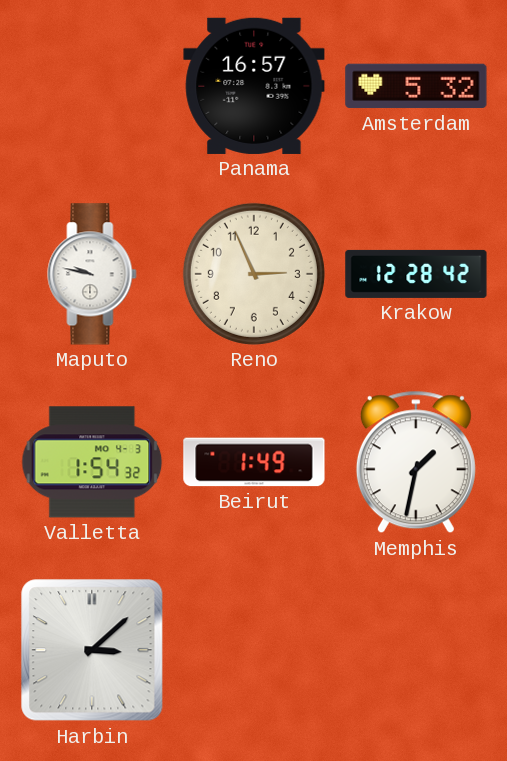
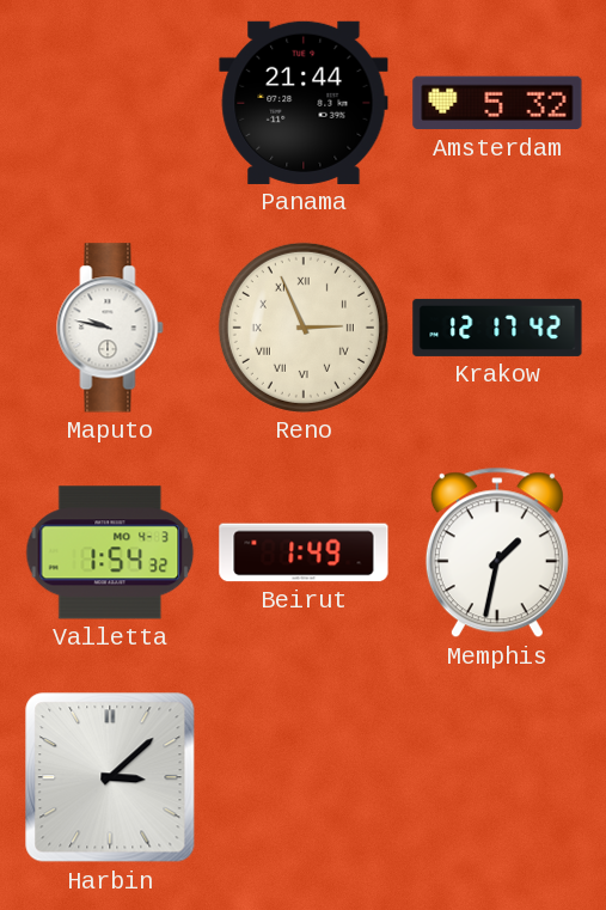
Panama: 16:57 -> 21:44 (304, 103)
Reno numerals: Arabic -> Roman (304, 328)
Krakow: 12:28 -> 12:17 (497, 328)
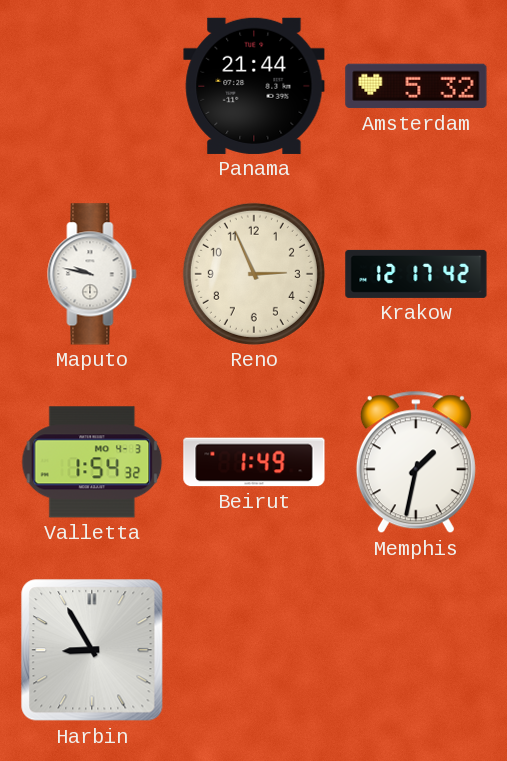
Reno numerals: Roman -> Arabic (254, 274)
Harbin: 3:08 -> 8:55 (92, 650)
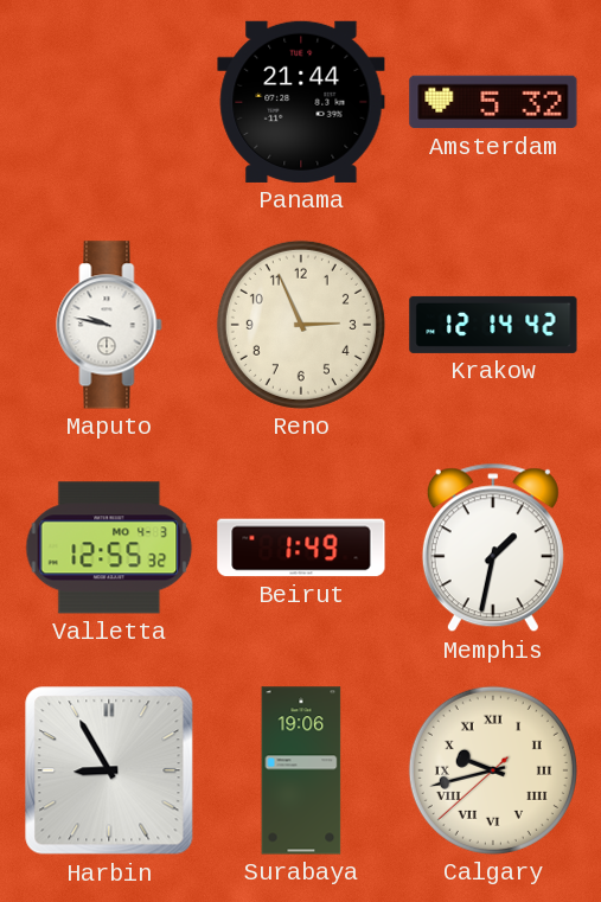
Krakow: 12:17 -> 12:14 (493, 325)
Valletta: 1:54 -> 12:55 (109, 548)
Surabaya: none -> 19:06 (301, 770)
Calgary: none -> 9:42 (493, 770)
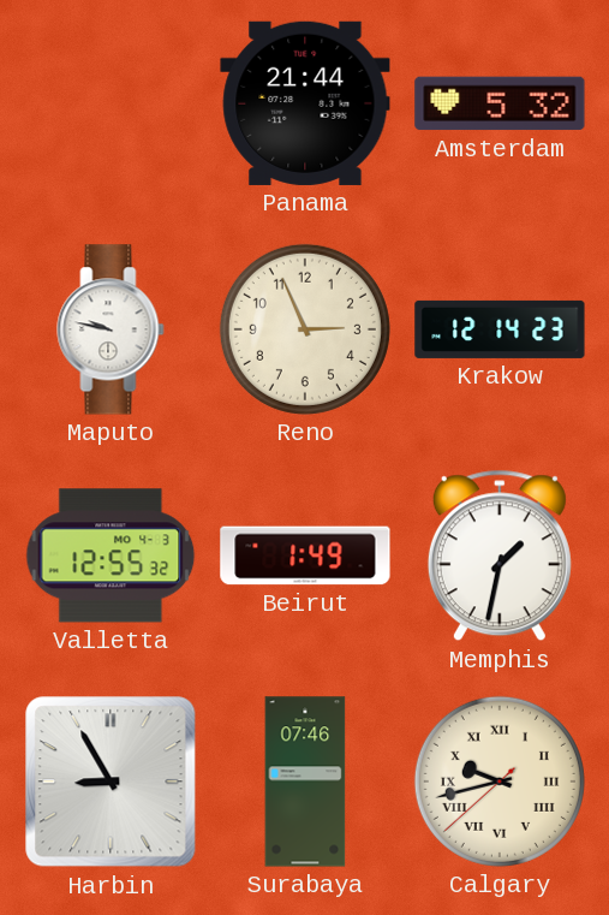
Krakow: 12:14:42 -> 12:14:23 (500, 329)
Surabaya: 19:06 -> 07:46 (305, 782)
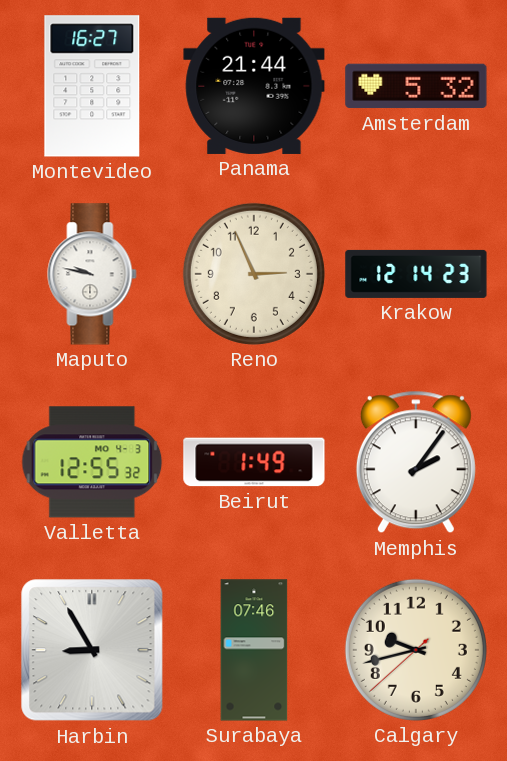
Montevideo: none -> 16:27 (92, 86)
Memphis: 1:32 -> 2:06 (416, 462)
Calgary numerals: Roman -> Arabic (416, 650)
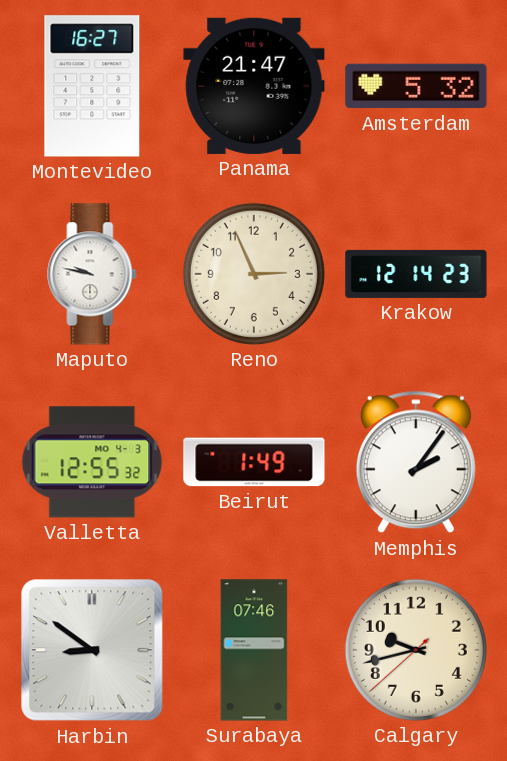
Panama: 21:44 -> 21:47 (254, 86)
Harbin: 8:55 -> 8:51 (92, 650)
